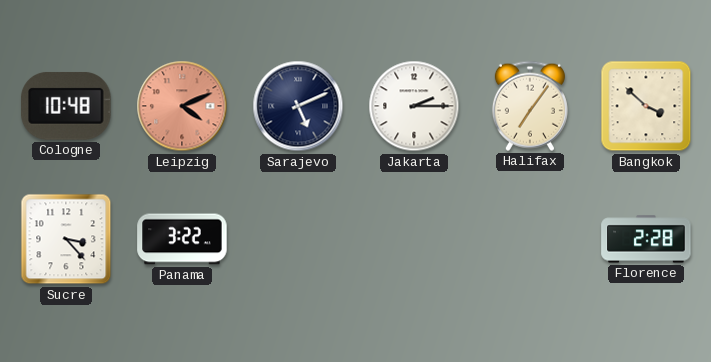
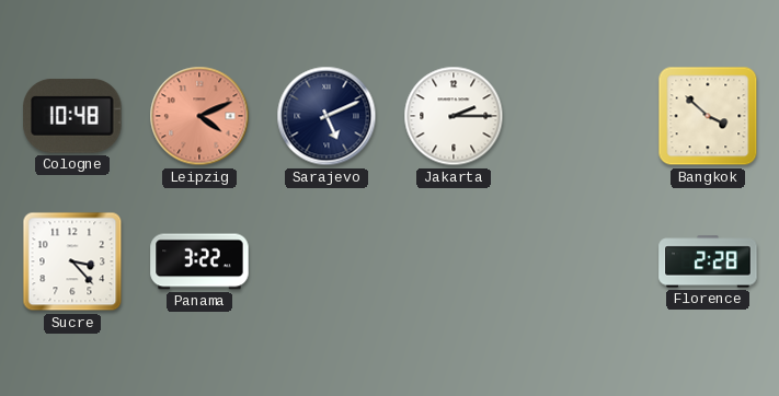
Halifax: 7:06 -> none (530, 106)
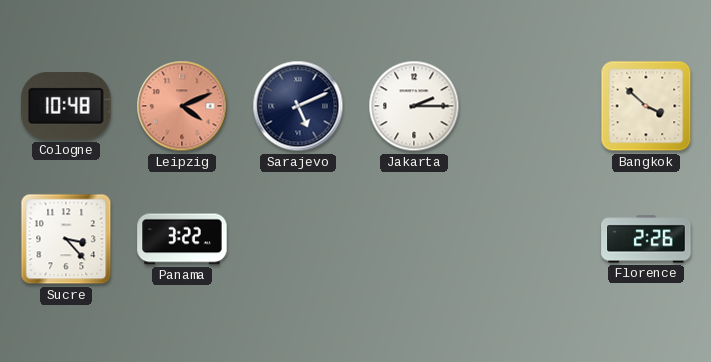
Florence: 2:28 -> 2:26 (646, 239)
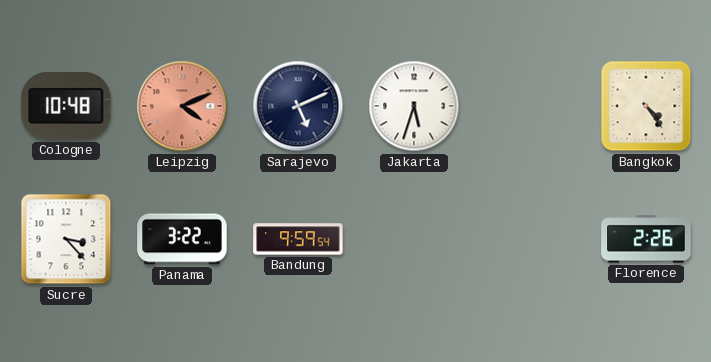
Jakarta: 2:15 -> 5:33 (414, 106)
Bangkok: 3:52 -> 4:24 (646, 106)
Bandung: none -> 9:59 (298, 239)
